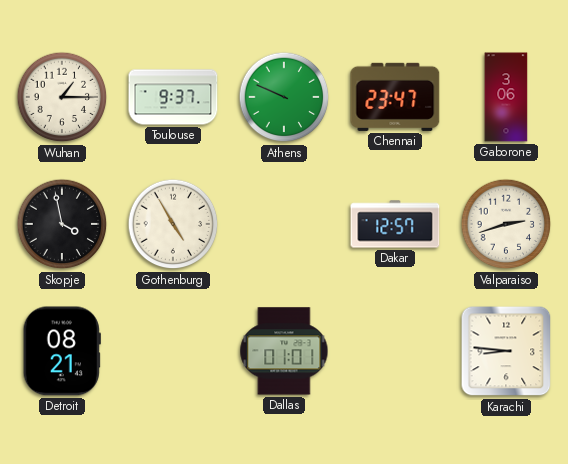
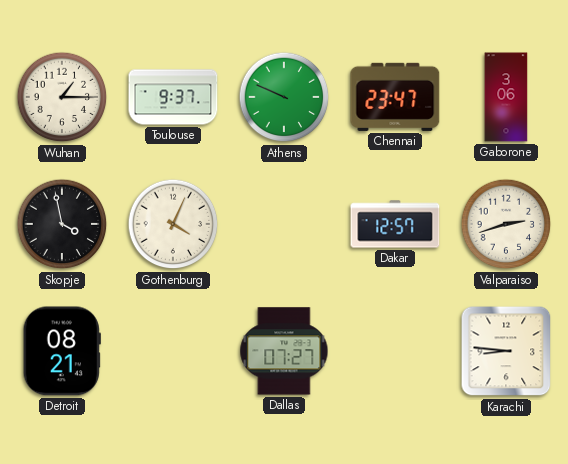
Gothenburg: 4:55 -> 4:04 (173, 224)
Dallas: 01:01 -> 07:27 (284, 351)
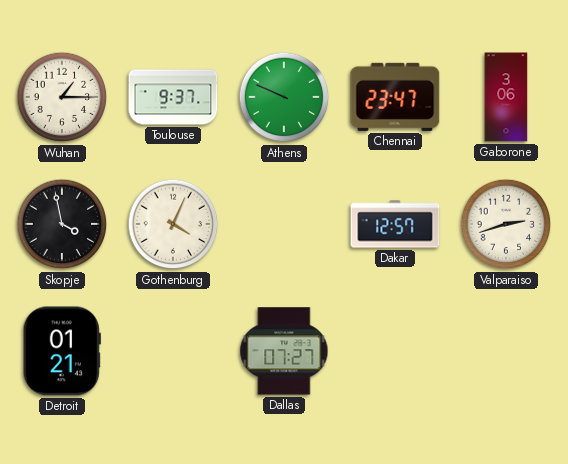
Detroit: 08:21 -> 01:21 (62, 351)
Karachi: 8:46 -> none (506, 351)
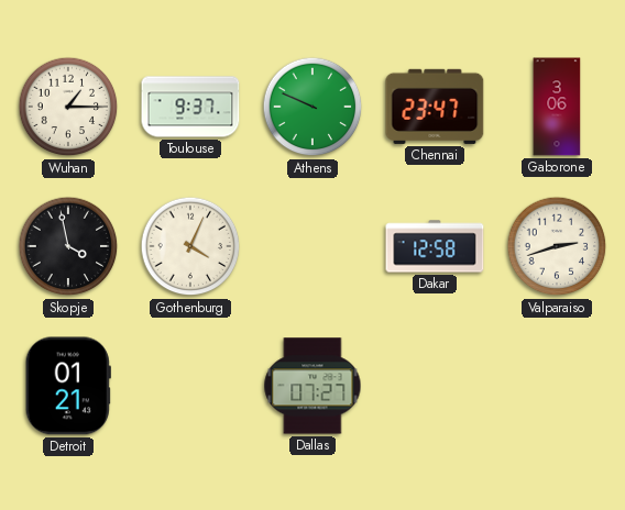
Dakar: 12:57 -> 12:58 (435, 246)
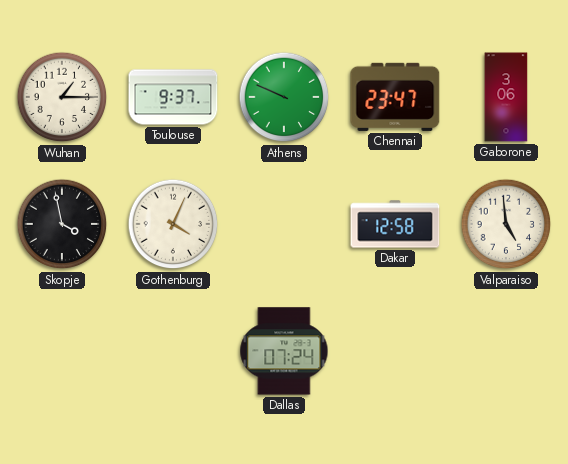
Valparaiso: 2:42 -> 4:59 (506, 224)
Detroit: 01:21 -> none (68, 386)
Dallas: 07:27 -> 07:24 (284, 351)
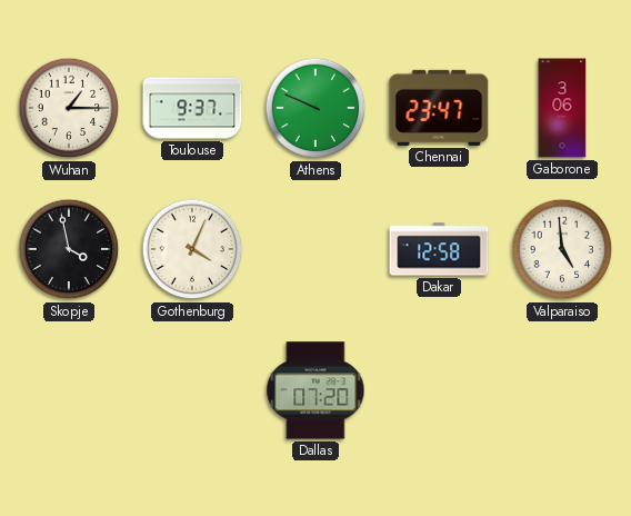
Dallas: 07:24 -> 07:20 (315, 390)
